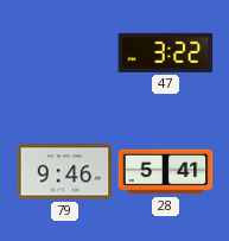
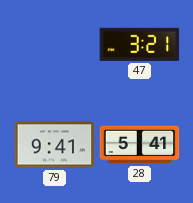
47: 3:22 -> 3:21 (139, 44)
79: 9:46 -> 9:41 (54, 145)
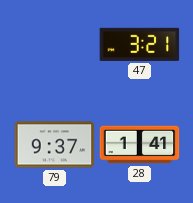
79: 9:41 -> 9:37 (54, 145)
28: 5:41 -> 1:41 (139, 145)
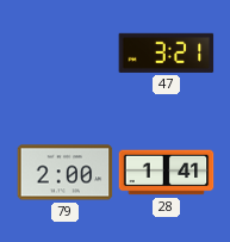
79: 9:37 -> 2:00 (64, 173)
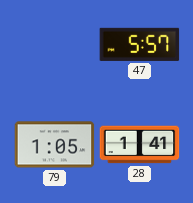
47: 3:21 -> 5:57 (139, 44)
79: 2:00 -> 1:05 (54, 145)
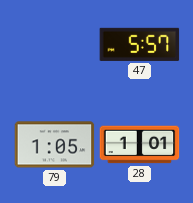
28: 1:41 -> 1:01 (139, 145)
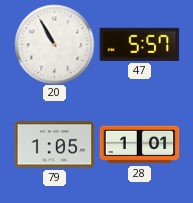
20: none -> 10:55 (54, 44)
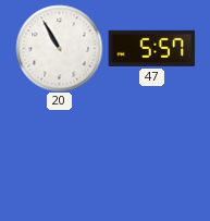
79: 1:05 -> none (54, 145)
28: 1:01 -> none (139, 145)
